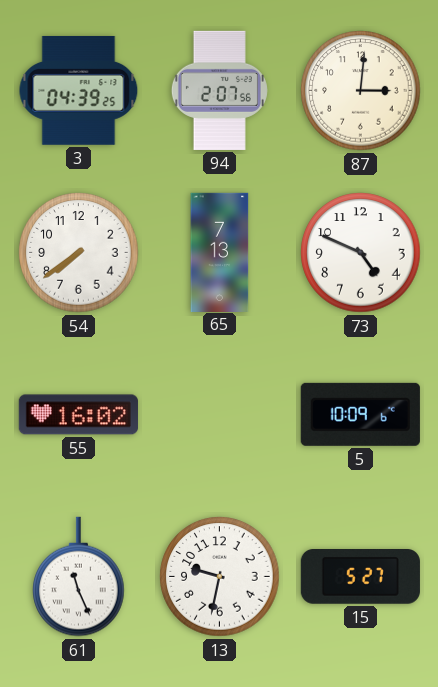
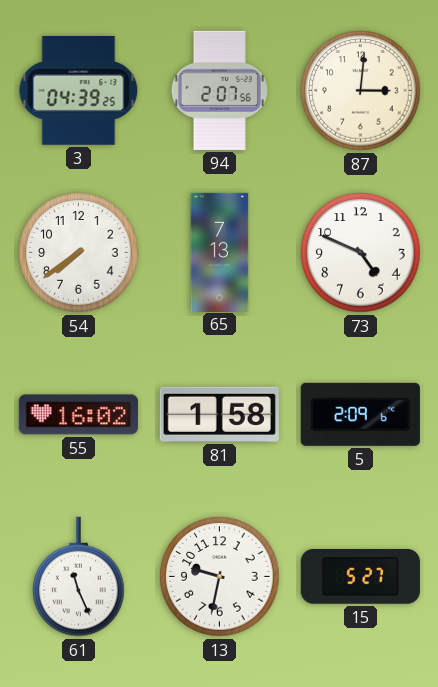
81: none -> 1:58 (219, 414)
5: 10:09 -> 2:09 (360, 414)
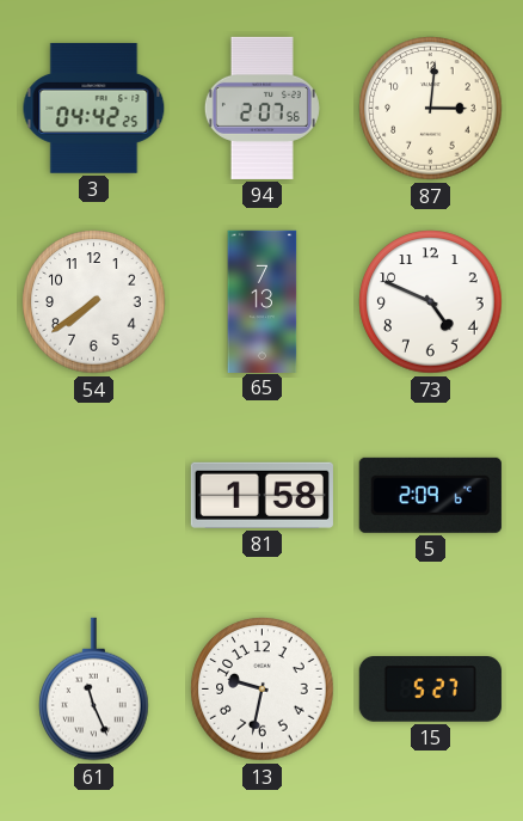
3: 04:39 -> 04:42 (94, 109)
55: 16:02 -> none (78, 415)
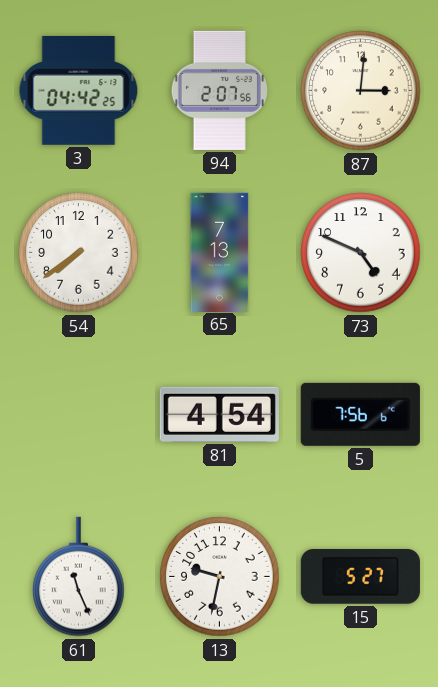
81: 1:58 -> 4:54 (219, 414)
5: 2:09 -> 7:56 (360, 414)
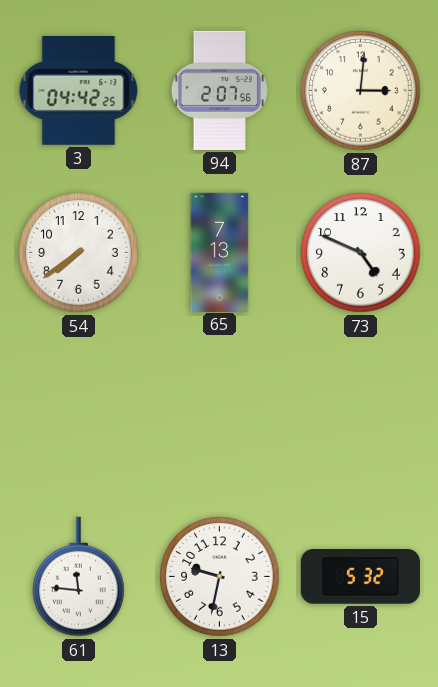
81: 4:54 -> none (219, 414)
5: 7:56 -> none (360, 414)
61: 11:26 -> 11:46 (79, 577)
15: 5:27 -> 5:32 (360, 577)
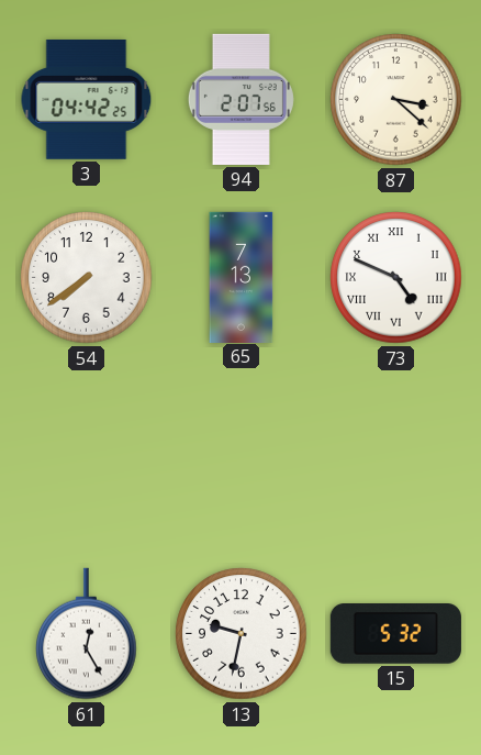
87: 3:01 -> 3:22 (396, 100)
73 numerals: Arabic -> Roman (396, 278)
61: 11:46 -> 12:25 (87, 634)
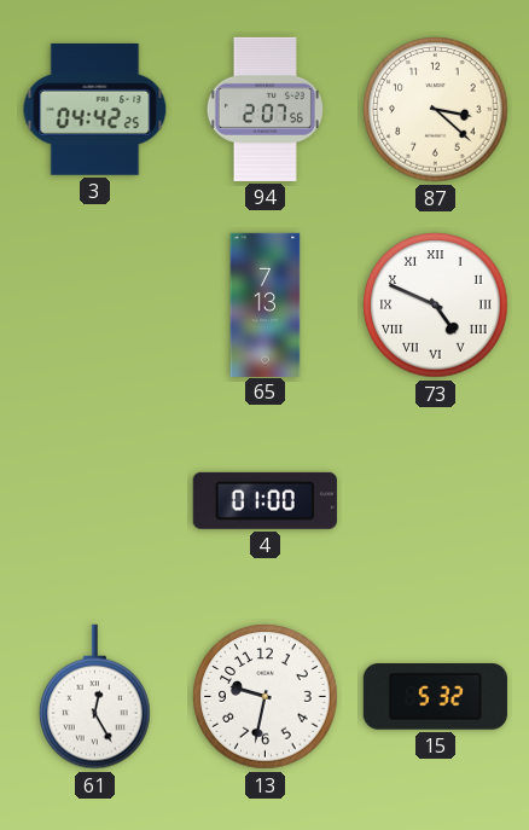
54: 7:39 -> none (87, 278)
4: none -> 01:00 (264, 500)
